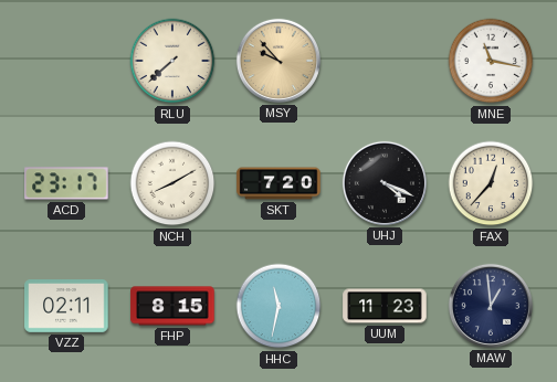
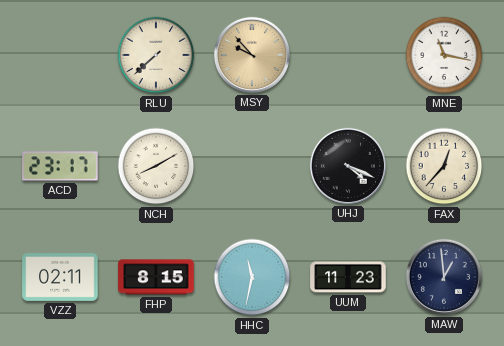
SKT: 7:20 -> none (278, 183)
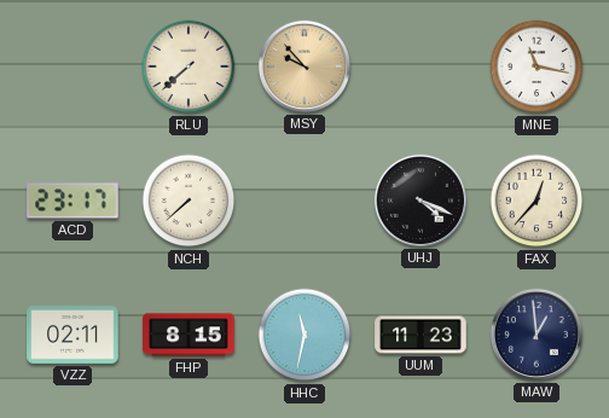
NCH: 8:10 -> 7:38 (188, 201)
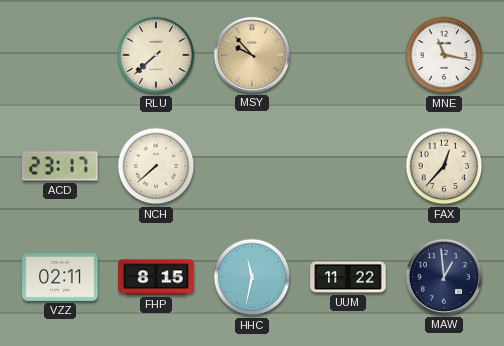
UHJ: 4:19 -> none (420, 201)
UUM: 11:23 -> 11:22 (348, 277)
